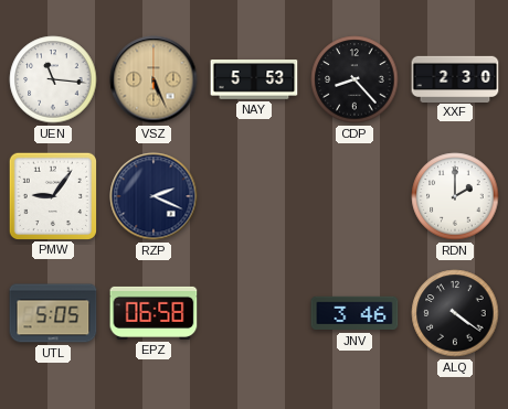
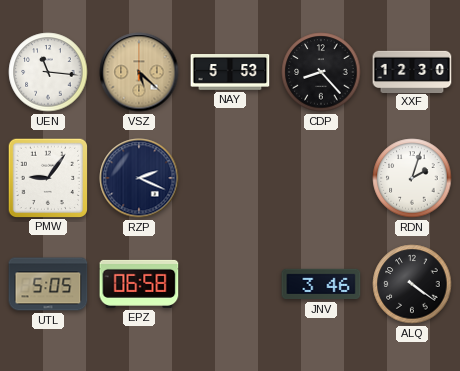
VSZ: 5:26 -> 5:22 (139, 72)
XXF: 2:30 -> 12:30 (412, 71)
RDN: 2:00 -> 2:03 (412, 178)
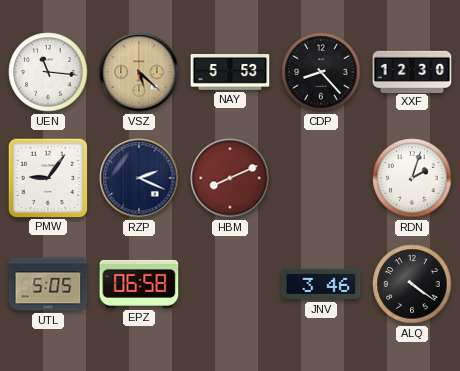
HBM: none -> 8:11 (230, 178)
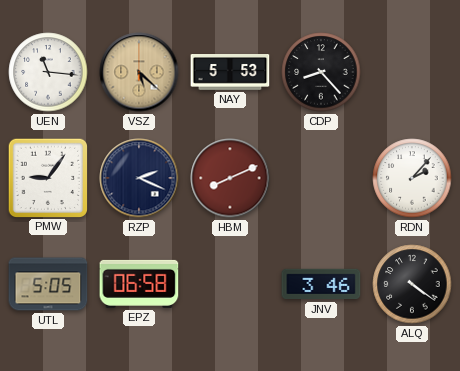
XXF: 12:30 -> none (412, 71)
RDN: 2:03 -> 2:07 (412, 178)
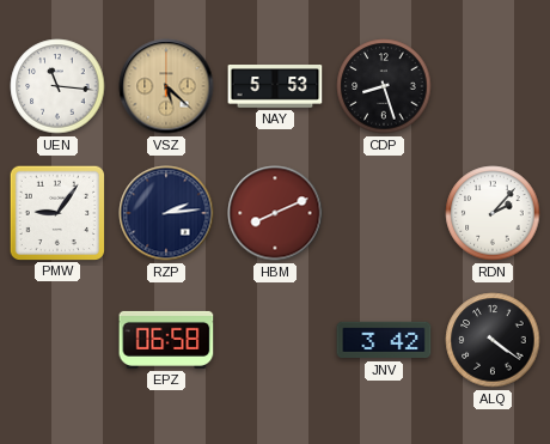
CDP: 8:23 -> 8:27 (384, 86)
RZP: 2:19 -> 2:14 (166, 213)
UTL: 5:05 -> none (48, 284)
JNV: 3:46 -> 3:42 (384, 340)
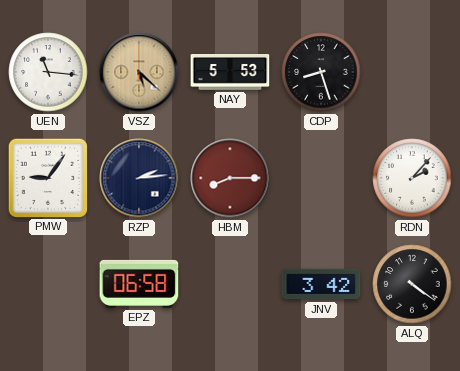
HBM: 8:11 -> 8:15 (230, 178)
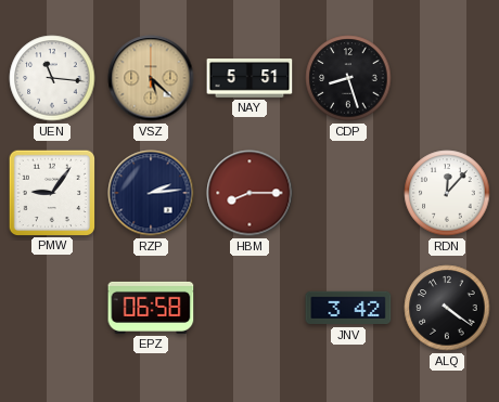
NAY: 5:53 -> 5:51 (250, 79)
RDN: 2:07 -> 12:07 (447, 193)
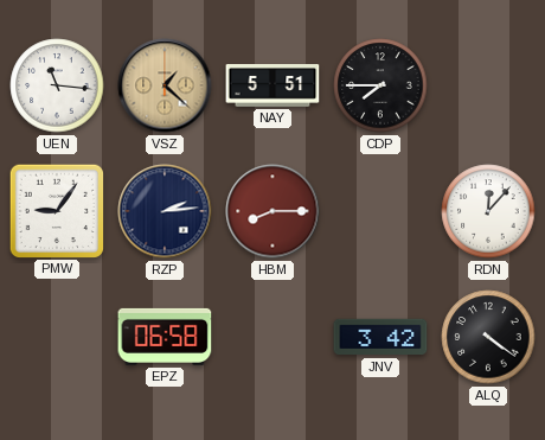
VSZ: 5:22 -> 1:22 (165, 85)
CDP: 8:27 -> 7:45 (380, 85)
